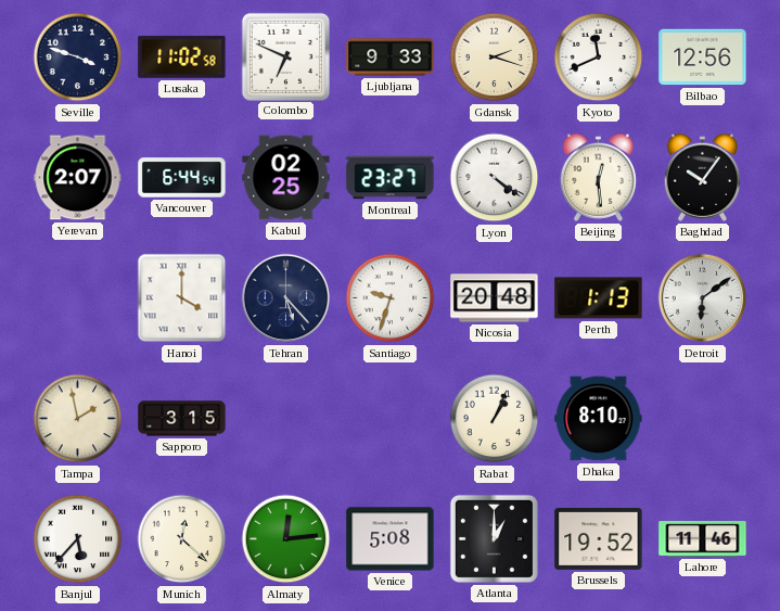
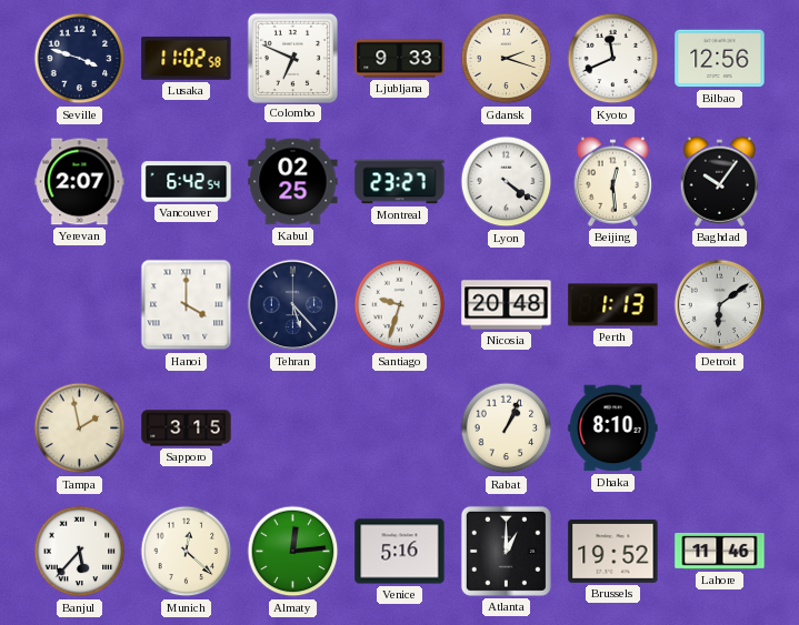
Vancouver: 6:44 -> 6:42 (187, 182)
Venice: 5:08 -> 5:16 (400, 552)
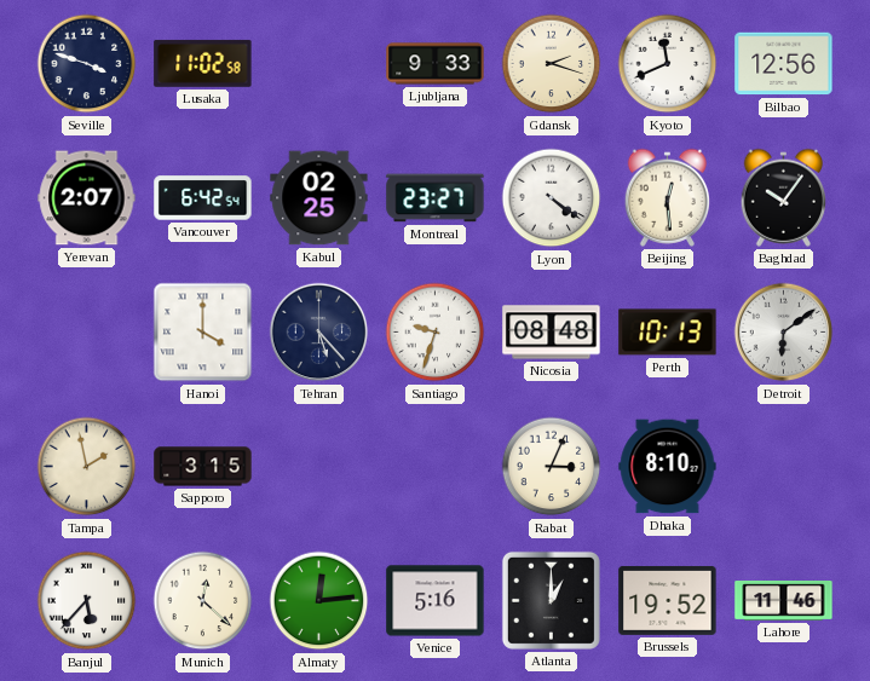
Colombo: 6:49 -> none (292, 58)
Nicosia: 20:48 -> 08:48 (552, 333)
Perth: 1:13 -> 10:13 (668, 333)
Rabat: 1:04 -> 3:04 (552, 467)
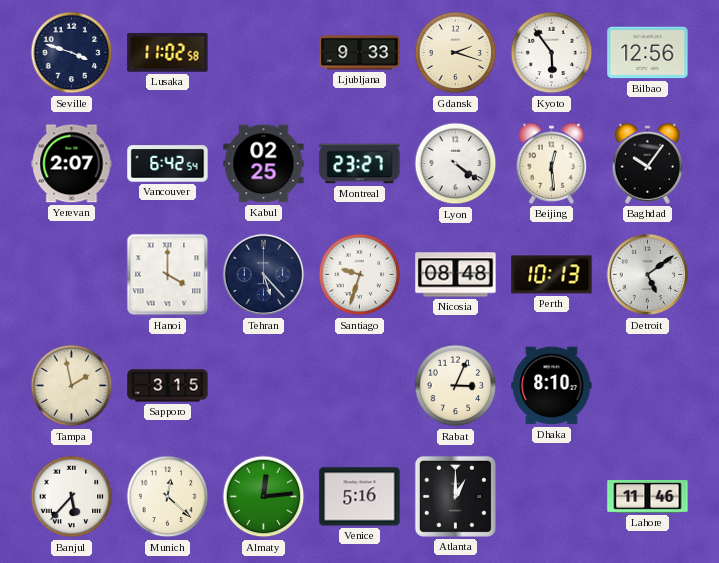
Kyoto: 11:41 -> 5:54 (552, 53)
Detroit: 6:09 -> 5:09 (648, 275)
Brussels: 19:52 -> none (668, 600)
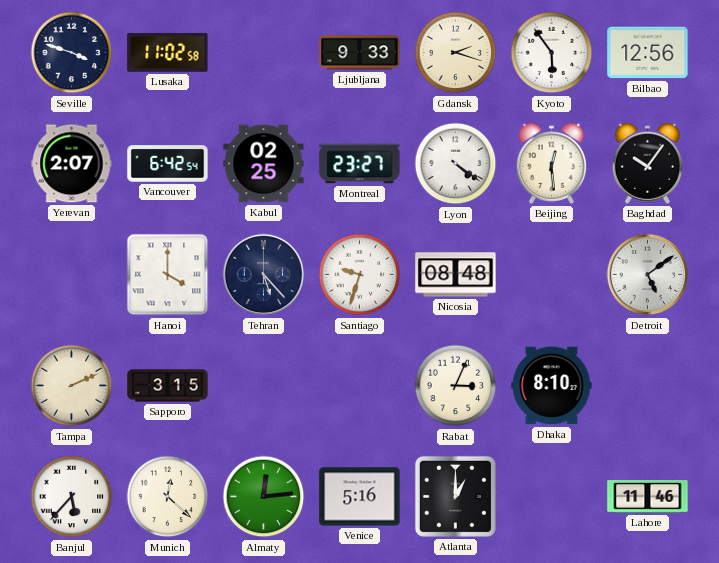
Perth: 10:13 -> none (552, 275)
Tampa: 1:58 -> 2:11 (72, 386)
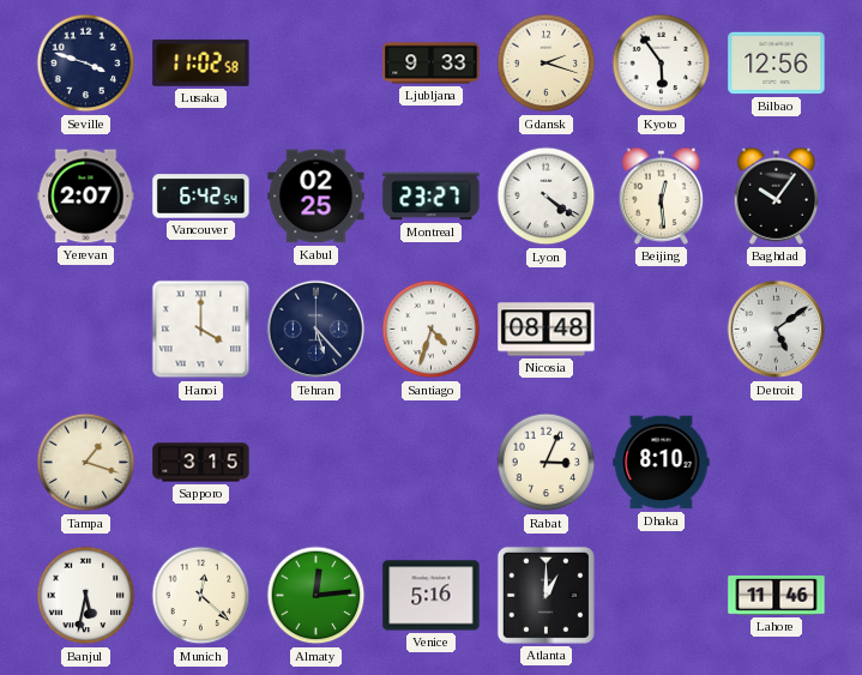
Santiago: 9:33 -> 4:33 (432, 330)
Tampa: 2:11 -> 1:18 (86, 463)
Banjul: 5:37 -> 5:32 (86, 596)
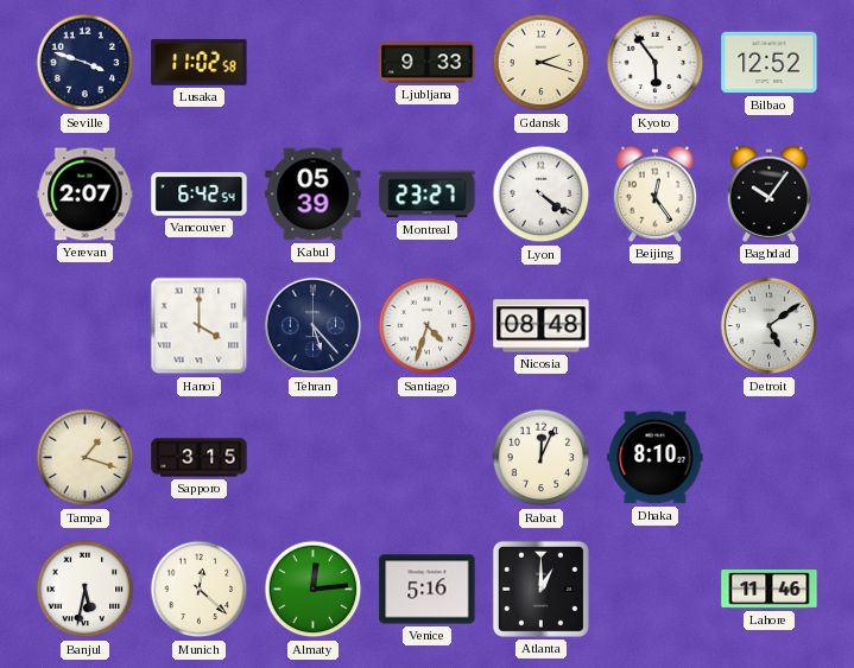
Bilbao: 12:56 -> 12:52 (770, 63)
Kabul: 02:25 -> 05:39 (314, 195)
Beijing: 12:29 -> 12:24 (654, 193)
Rabat: 3:04 -> 12:04 (542, 458)
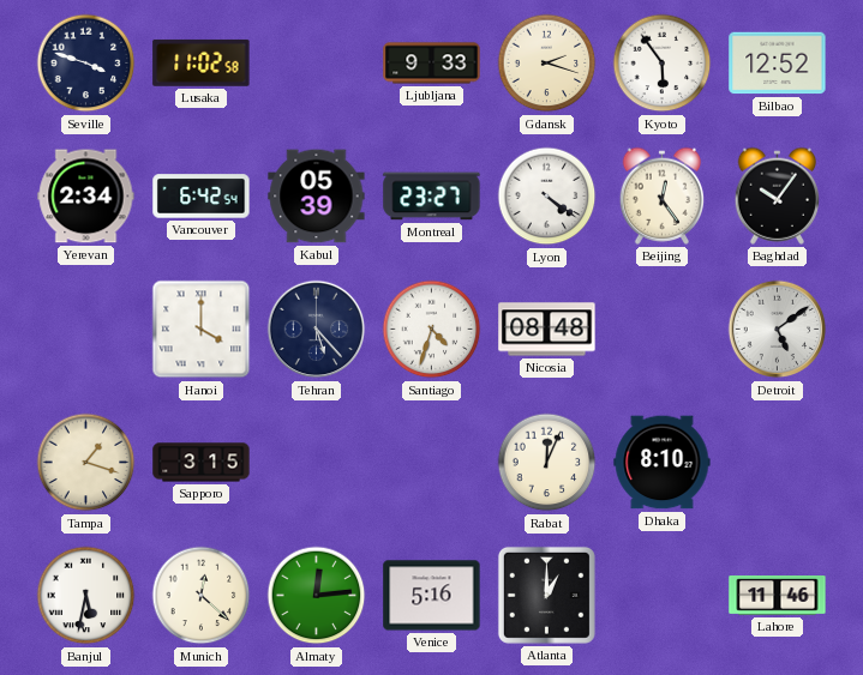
Yerevan: 2:07 -> 2:34 (86, 197)
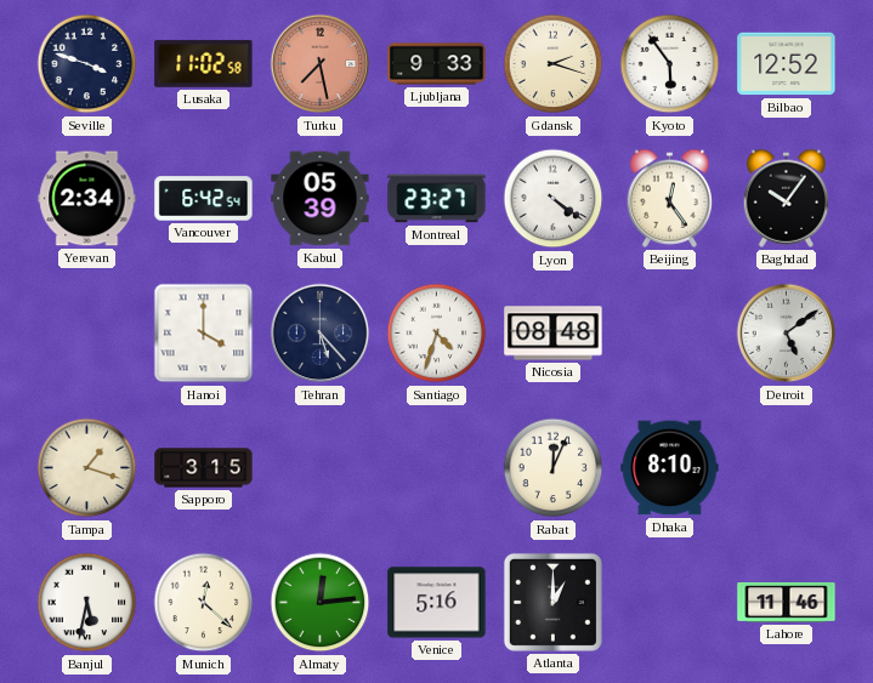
Turku: none -> 7:28 (321, 64)
